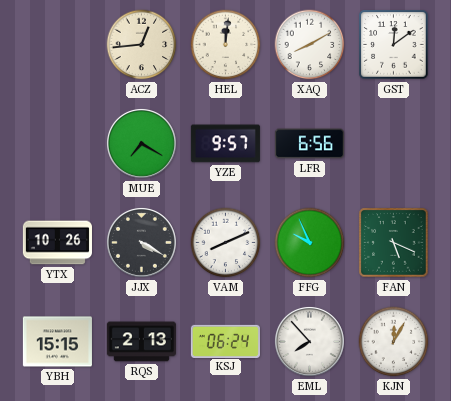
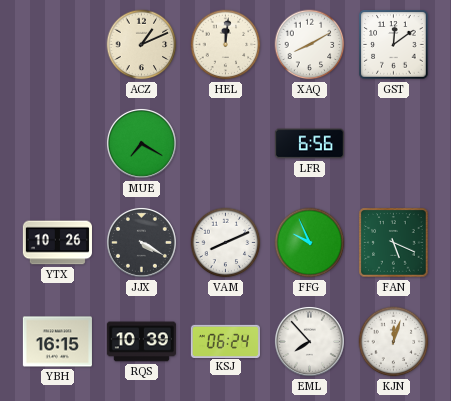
ACZ: 12:44 -> 1:11 (142, 45)
YZE: 9:57 -> none (225, 144)
YBH: 15:15 -> 16:15 (57, 342)
RQS: 2:13 -> 10:39 (141, 342)
KJN: 12:05 -> 12:03 (394, 342)
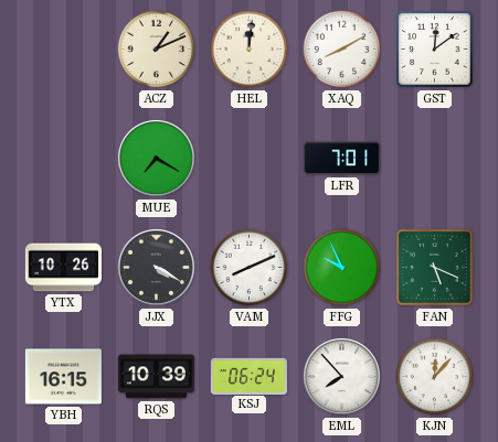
LFR: 6:56 -> 7:01 (341, 159)
KJN: 12:03 -> 12:07 (435, 377)
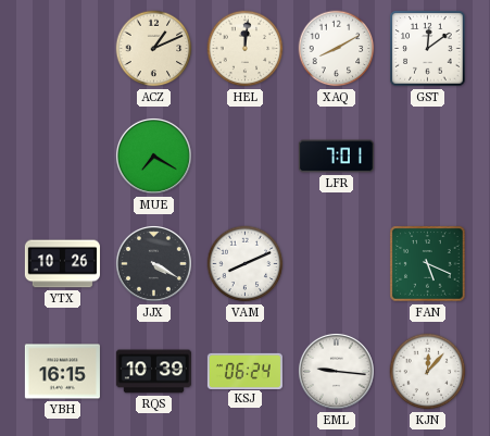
FFG: 9:56 -> none (342, 268)
EML: 7:53 -> 9:16 (336, 371)
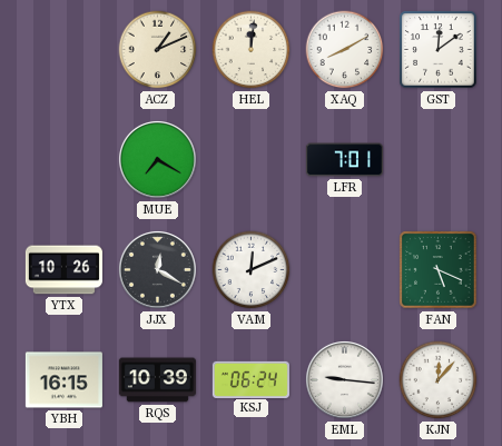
JJX: 4:20 -> 12:20 (157, 269)
VAM: 8:11 -> 12:11 (252, 270)
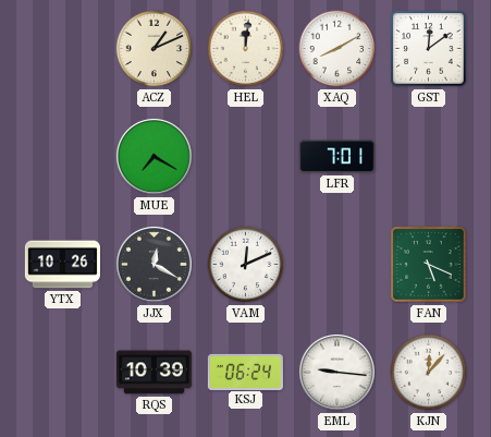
YBH: 16:15 -> none (63, 380)
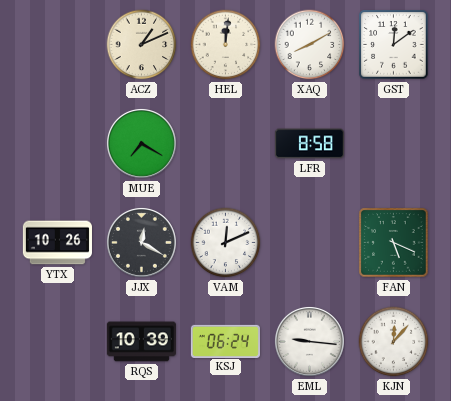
LFR: 7:01 -> 8:58 (309, 144)
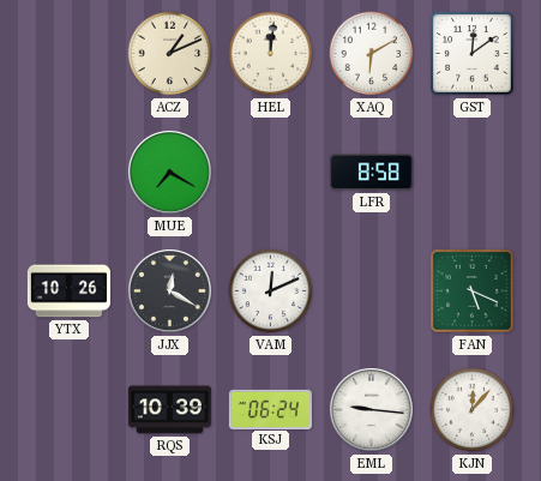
XAQ: 8:10 -> 6:10 (372, 54)
